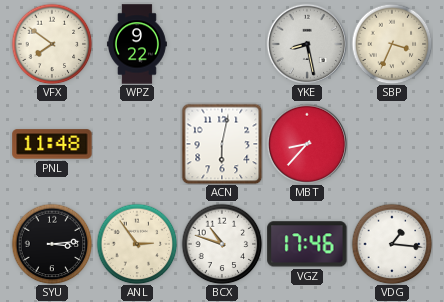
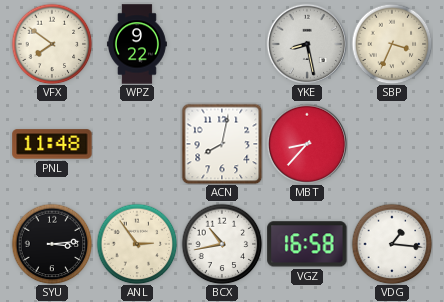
ACN: 6:02 -> 8:02 (222, 144)
BCX: 10:48 -> 10:43 (222, 244)
VGZ: 17:46 -> 16:58 (307, 244)
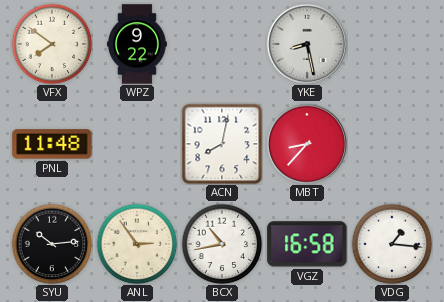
SBP: 3:34 -> none (392, 44)
SYU: 3:14 -> 10:14 (52, 244)
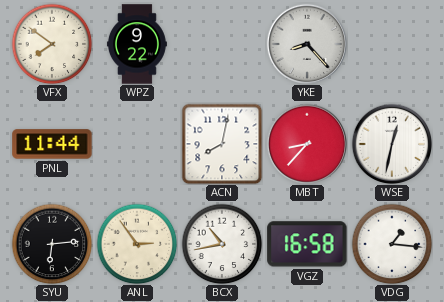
YKE: 8:28 -> 8:23 (307, 44)
PNL: 11:48 -> 11:44 (52, 144)
WSE: none -> 12:32 (392, 144)
SYU: 10:14 -> 6:14 (52, 244)
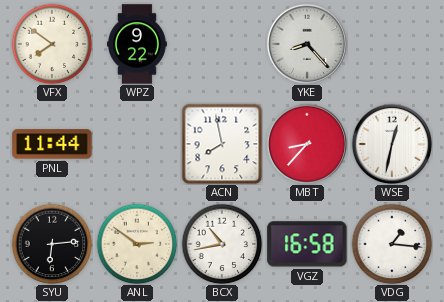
ACN: 8:02 -> 7:58 (222, 144)
ANL: 2:54 -> 2:51 (137, 244)
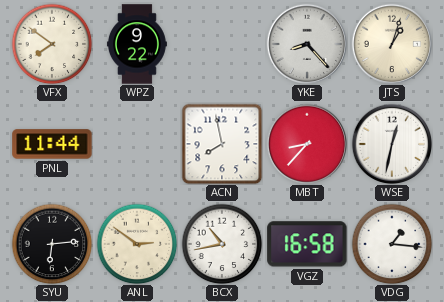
JTS: none -> 1:03 (392, 44)
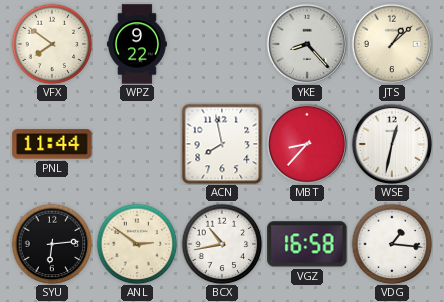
JTS: 1:03 -> 1:08 (392, 44)
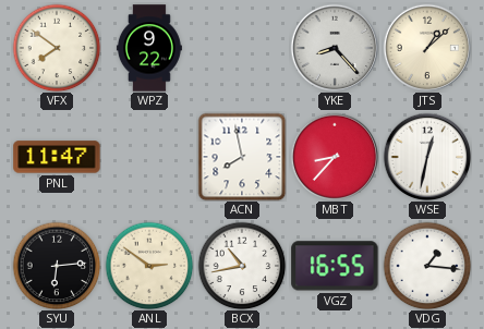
PNL: 11:44 -> 11:47 (57, 157)
VGZ: 16:58 -> 16:55 (335, 266)
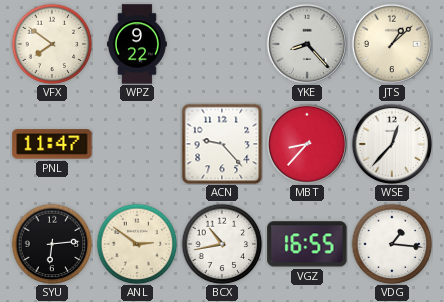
ACN: 7:58 -> 9:23 (222, 144)
WSE: 12:32 -> 12:37 (392, 144)
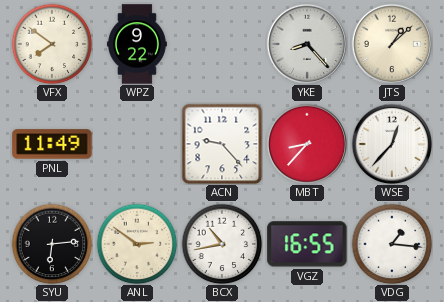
PNL: 11:47 -> 11:49 (52, 144)
